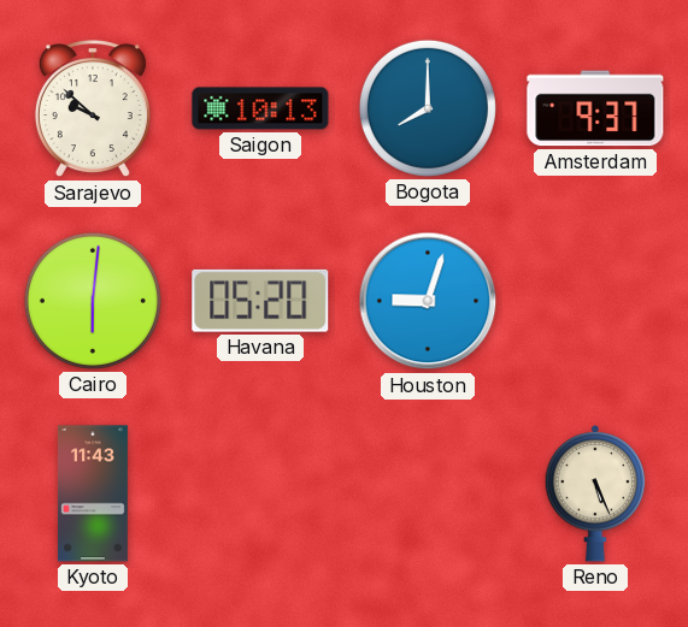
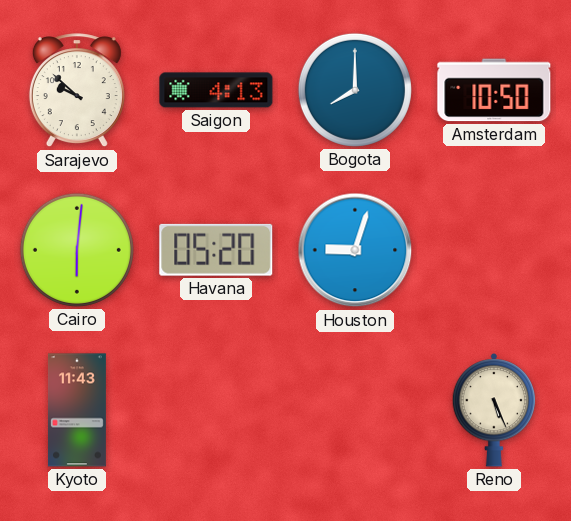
Saigon: 10:13 -> 4:13 (216, 90)
Amsterdam: 9:37 -> 10:50 (494, 90)
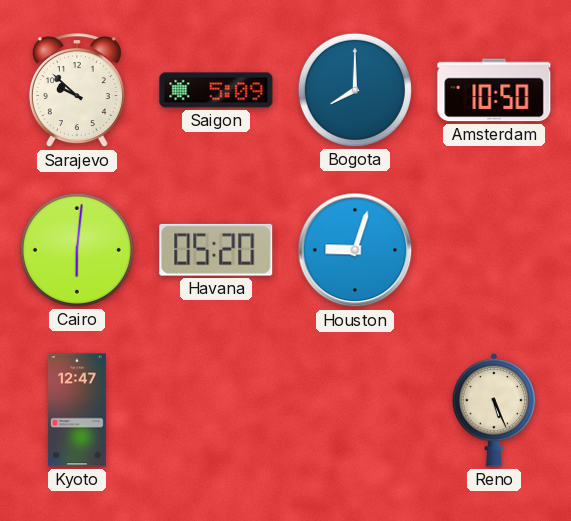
Saigon: 4:13 -> 5:09 (216, 90)
Kyoto: 11:43 -> 12:47 (77, 410)
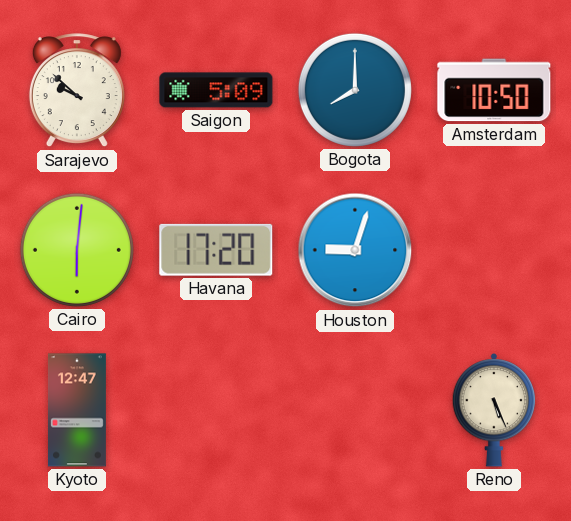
Havana: 05:20 -> 17:20 (216, 250)
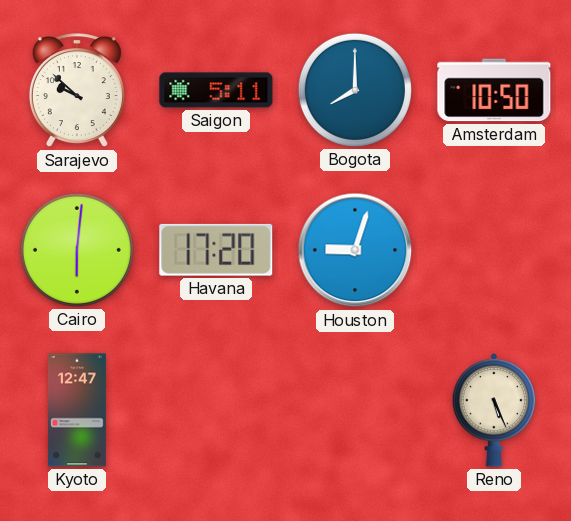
Saigon: 5:09 -> 5:11 (216, 90)
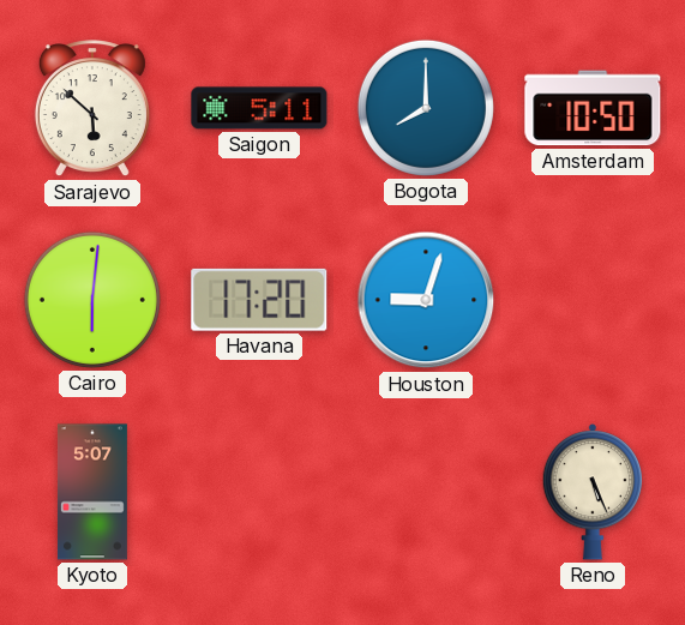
Sarajevo: 9:52 -> 5:52 (92, 109)
Kyoto: 12:47 -> 5:07 (92, 492)
